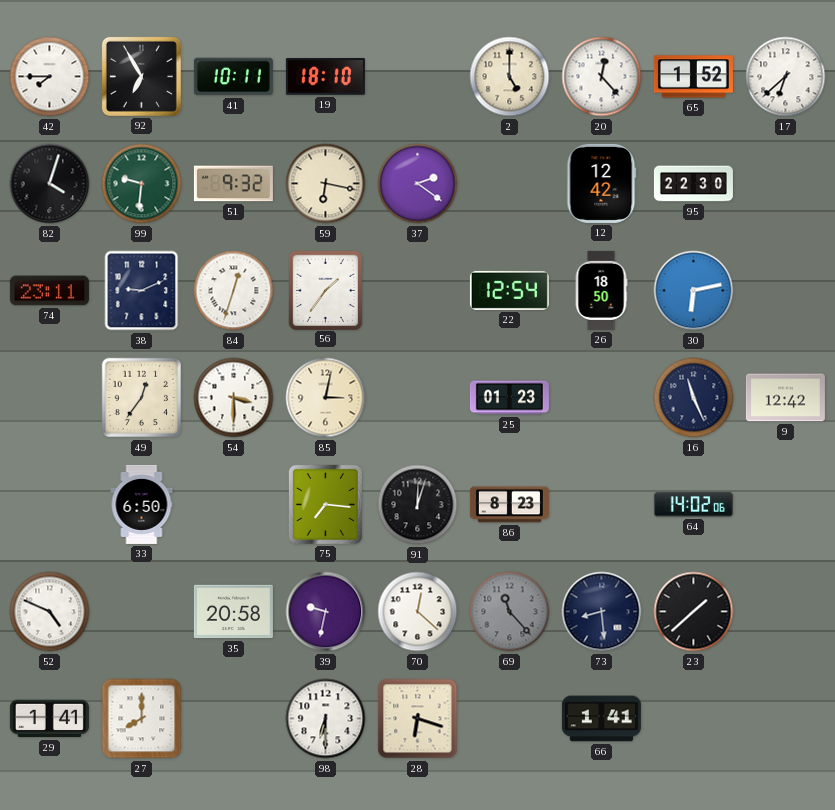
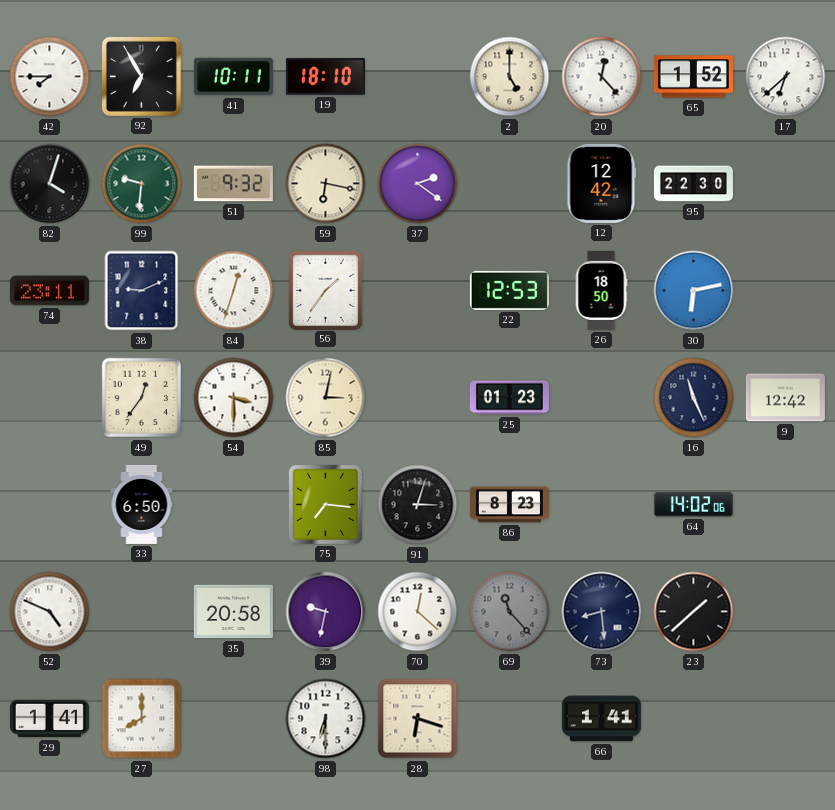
22: 12:54 -> 12:53 (509, 290)
91: 12:03 -> 3:03 (418, 505)
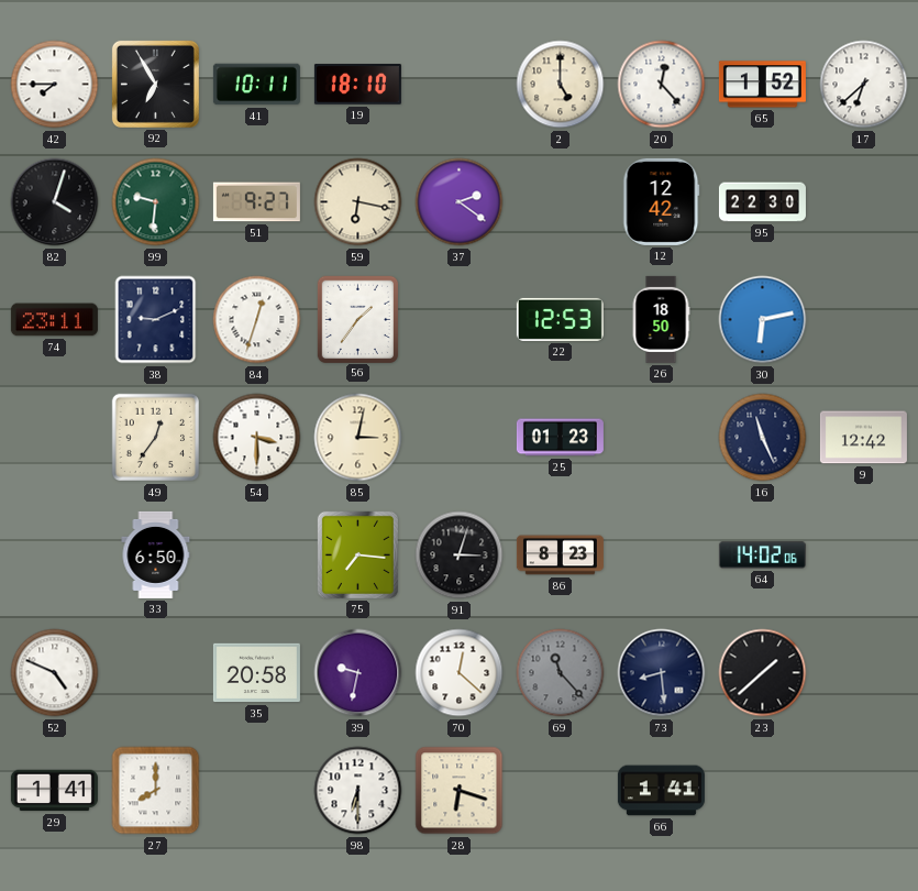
51: 9:32 -> 9:27 (256, 202)
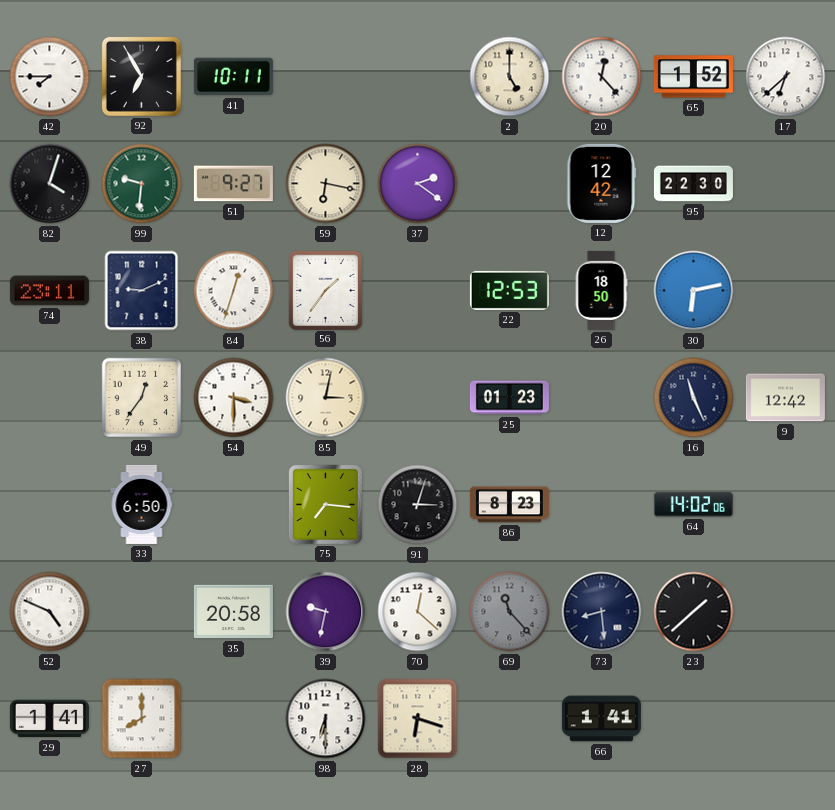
19: 18:10 -> none (357, 85)
